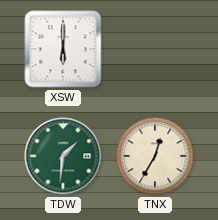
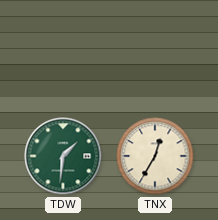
XSW: 6:00 -> none (63, 49)
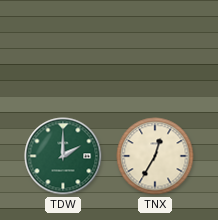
TDW: 1:31 -> 2:00 (63, 156)
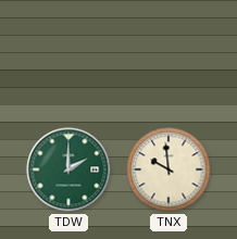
TNX: 12:35 -> 9:59 (169, 169)
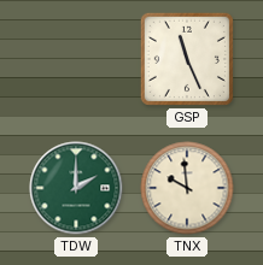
GSP: none -> 11:26 (187, 59)
